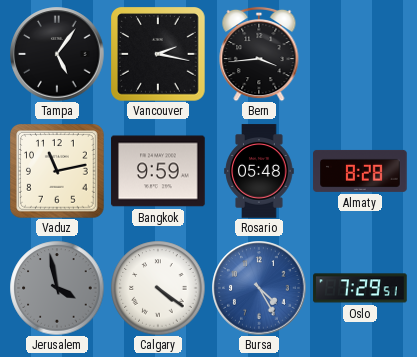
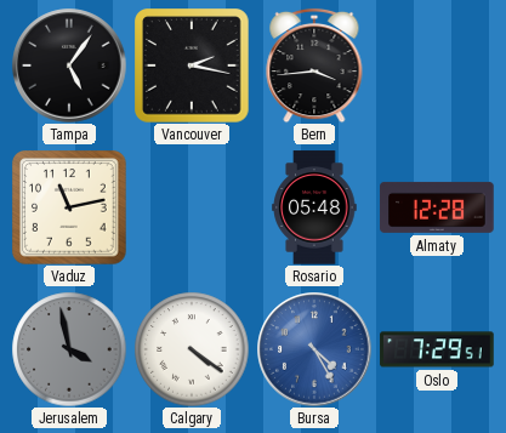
Bangkok: 9:59 -> none (158, 171)
Almaty: 8:28 -> 12:28 (437, 207)
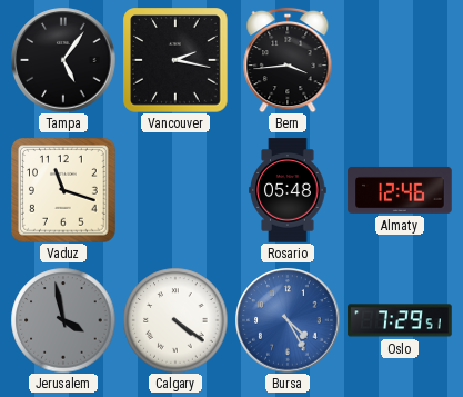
Vaduz: 11:13 -> 11:18 (64, 191)
Almaty: 12:28 -> 12:46 (400, 190)
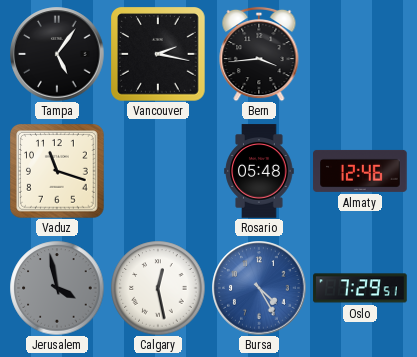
Calgary: 4:21 -> 12:28 (158, 288)
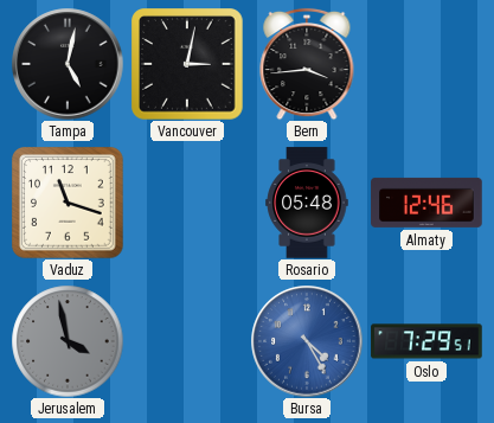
Tampa: 5:06 -> 5:02 (68, 64)
Vancouver: 2:17 -> 3:02 (188, 65)
Calgary: 12:28 -> none (158, 288)
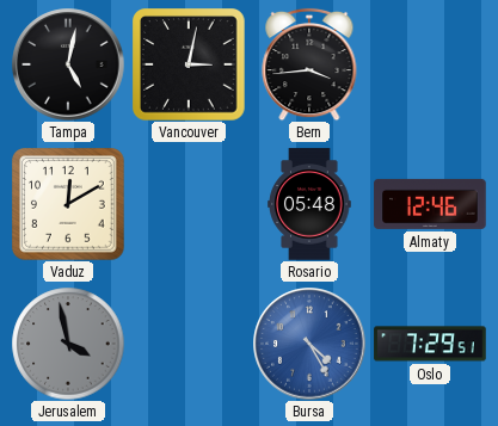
Vaduz: 11:18 -> 12:10 (69, 205)
